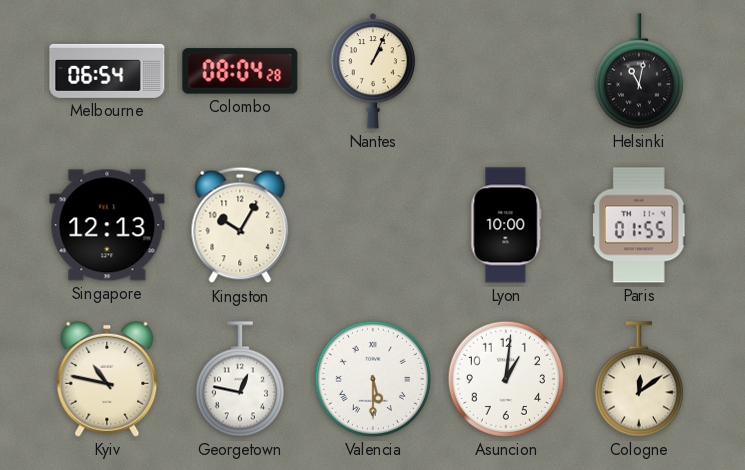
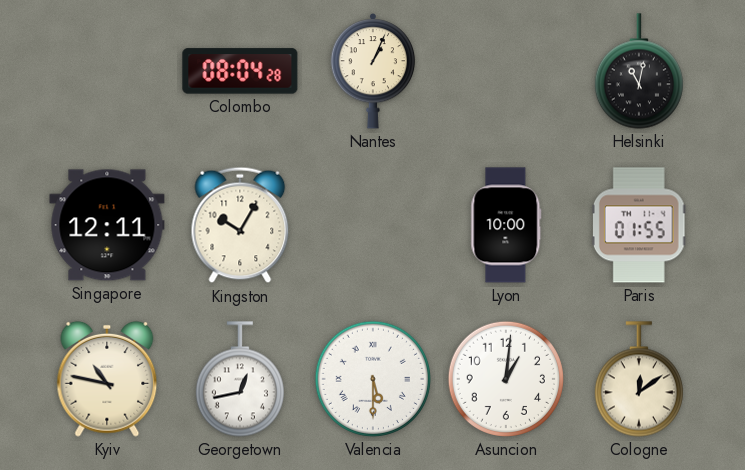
Melbourne: 06:54 -> none (107, 71)
Singapore: 12:13 -> 12:11 (107, 225)
Georgetown: 12:47 -> 12:43 (240, 379)
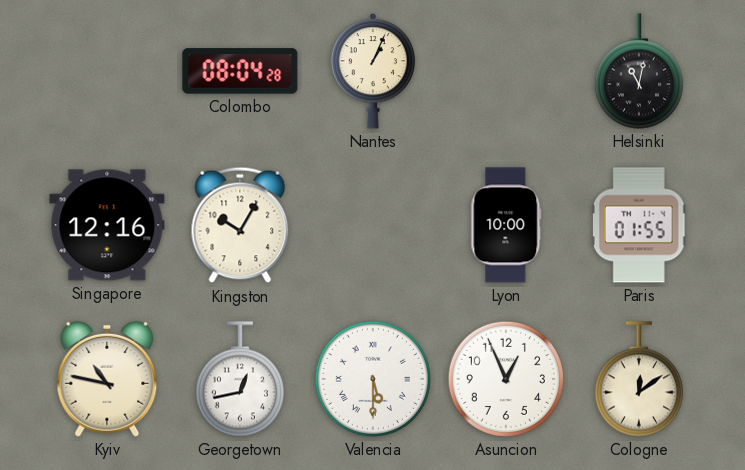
Singapore: 12:11 -> 12:16 (107, 225)
Asuncion: 1:01 -> 12:56 (506, 379)
